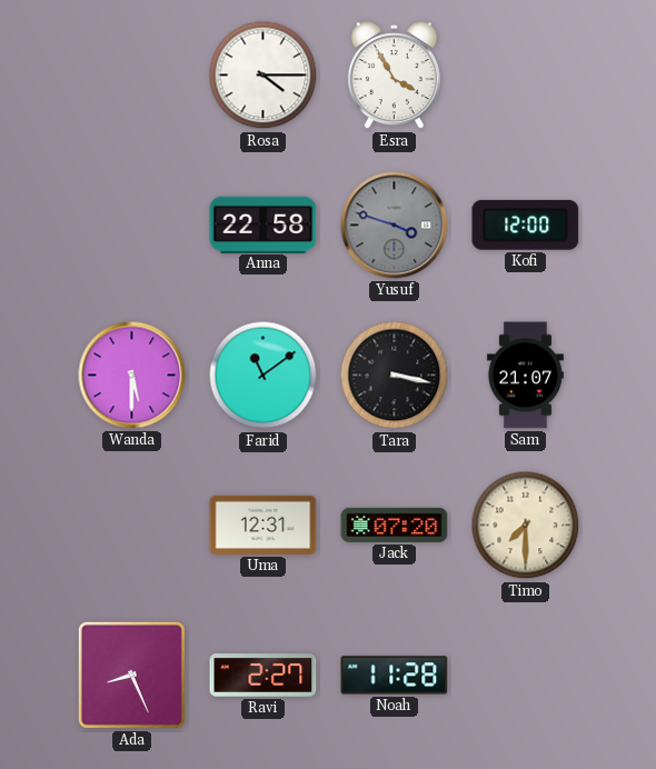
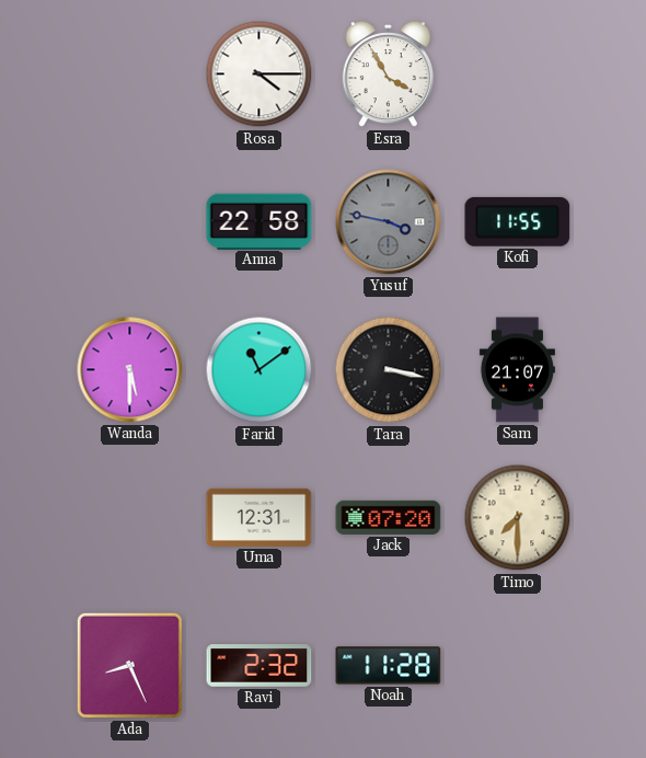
Yusuf: 3:48 -> 3:47 (389, 222)
Kofi: 12:00 -> 11:55 (518, 221)
Ravi: 2:27 -> 2:32 (259, 666)
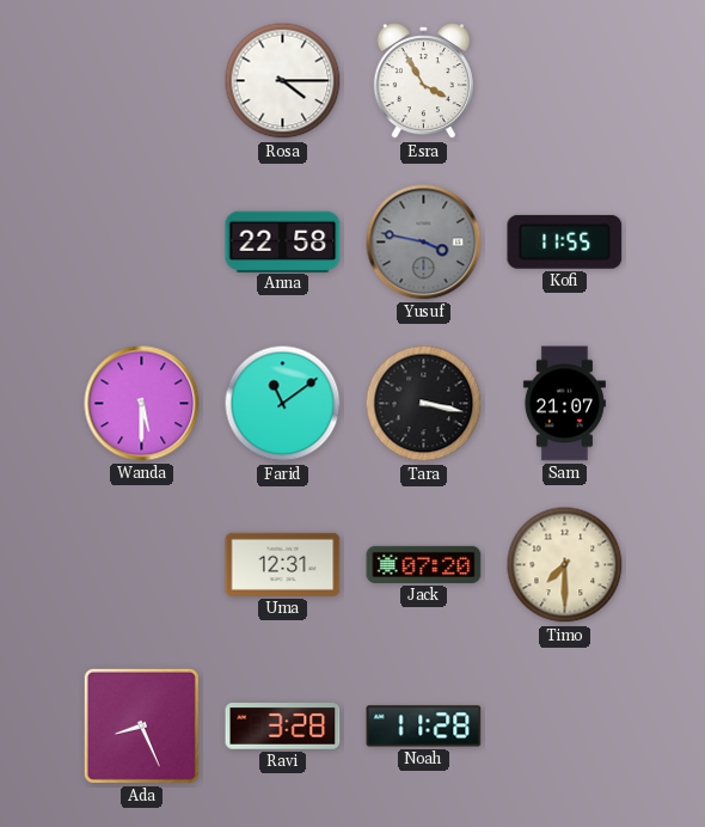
Ravi: 2:32 -> 3:28 (283, 727)
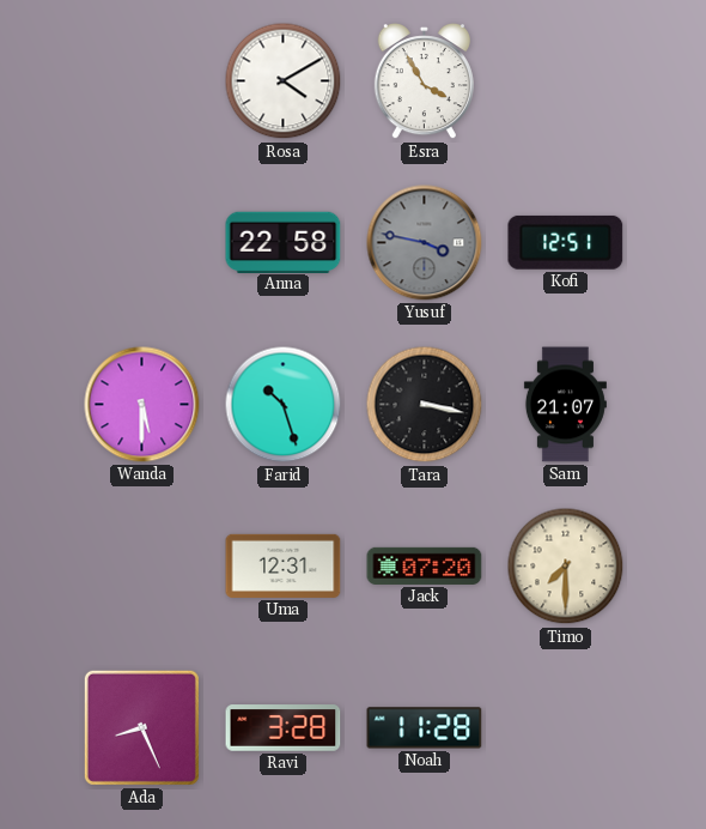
Rosa: 4:15 -> 4:10 (284, 81)
Kofi: 11:55 -> 12:51 (566, 242)
Farid: 11:09 -> 10:27 (284, 405)
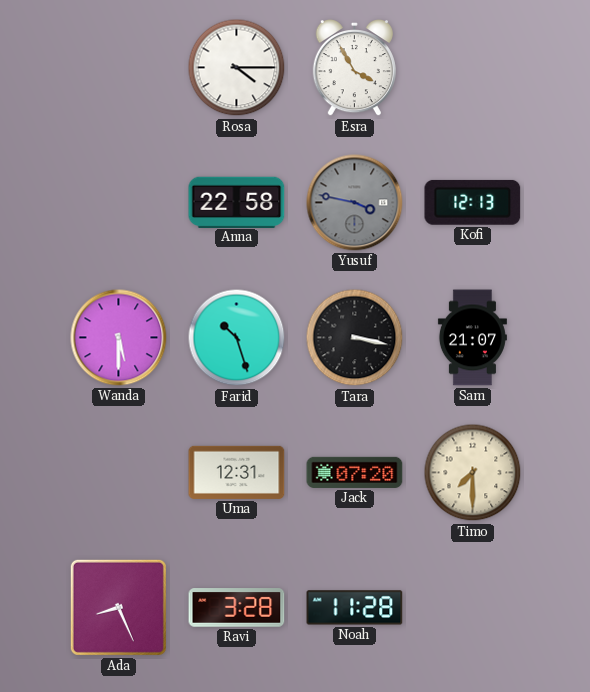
Rosa: 4:10 -> 4:15 (237, 68)
Kofi: 12:51 -> 12:13 (473, 202)
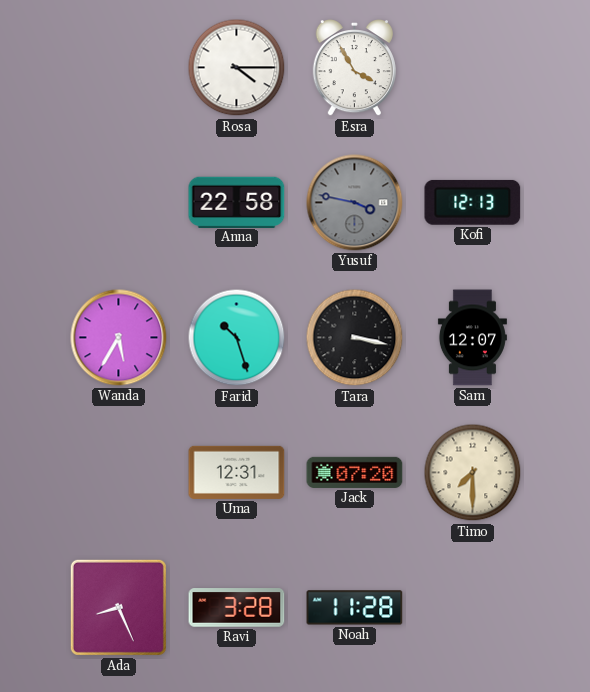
Wanda: 5:30 -> 5:35 (119, 338)
Sam: 21:07 -> 12:07 (472, 338)
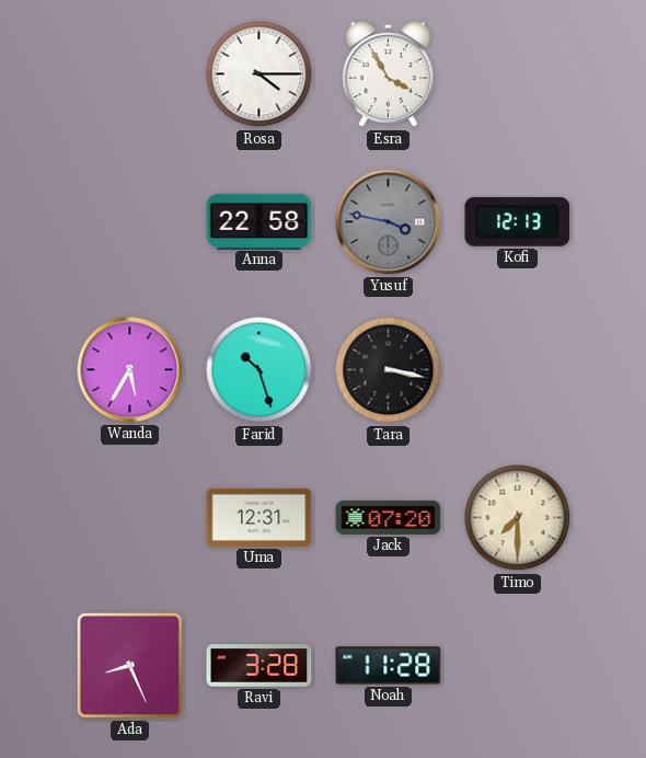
Sam: 12:07 -> none (472, 338)
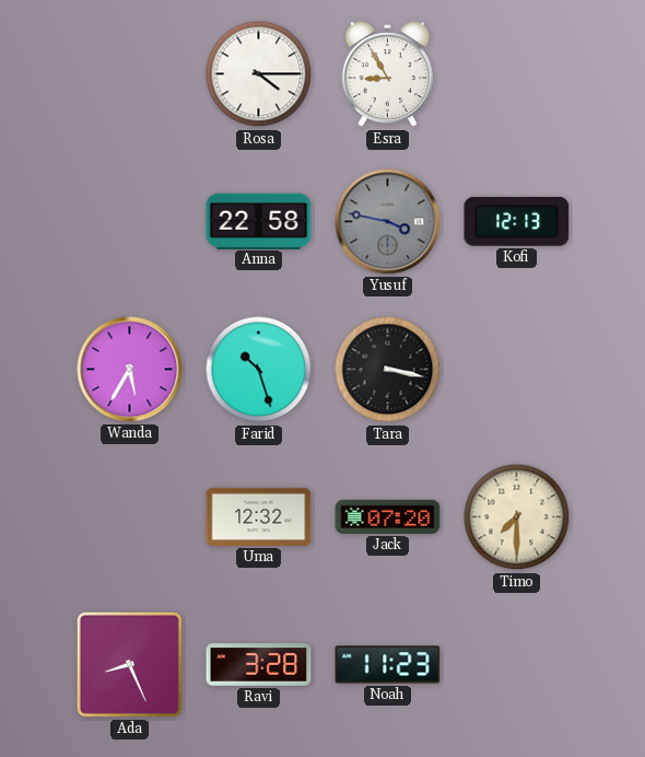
Esra: 3:55 -> 8:55 (387, 74)
Uma: 12:31 -> 12:32 (259, 516)
Noah: 11:28 -> 11:23 (388, 665)
